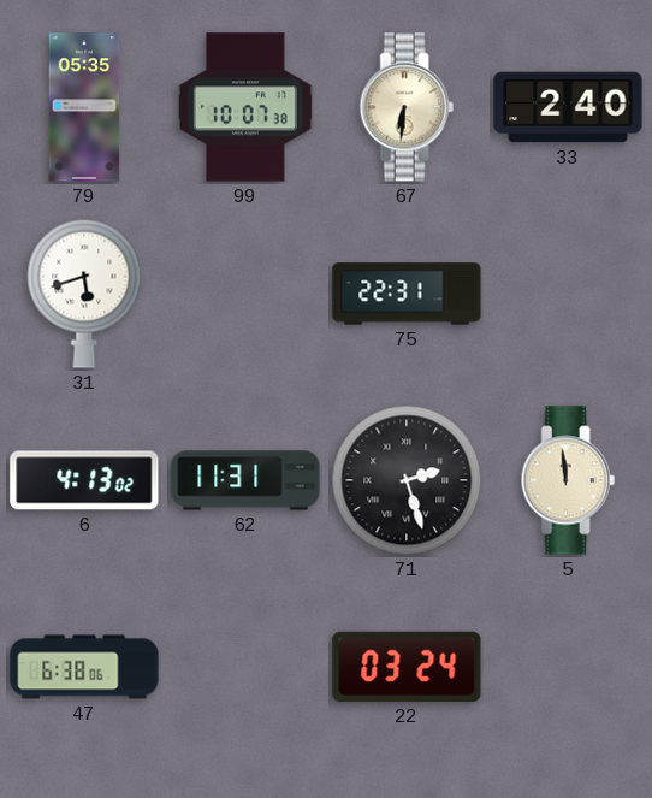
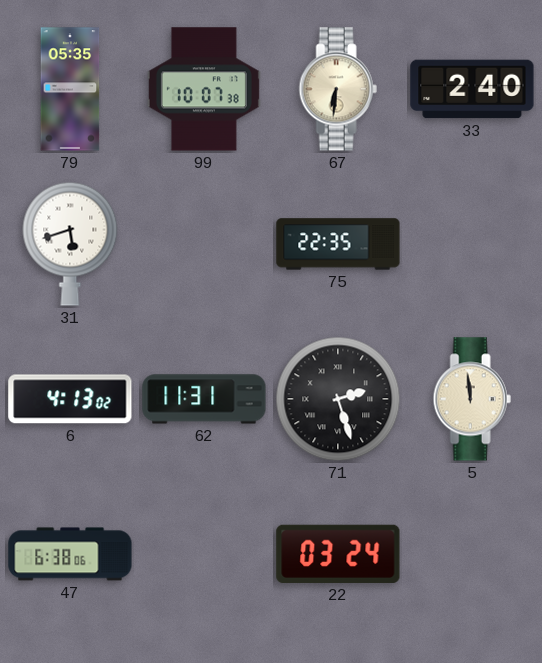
75: 22:31 -> 22:35 (338, 244)
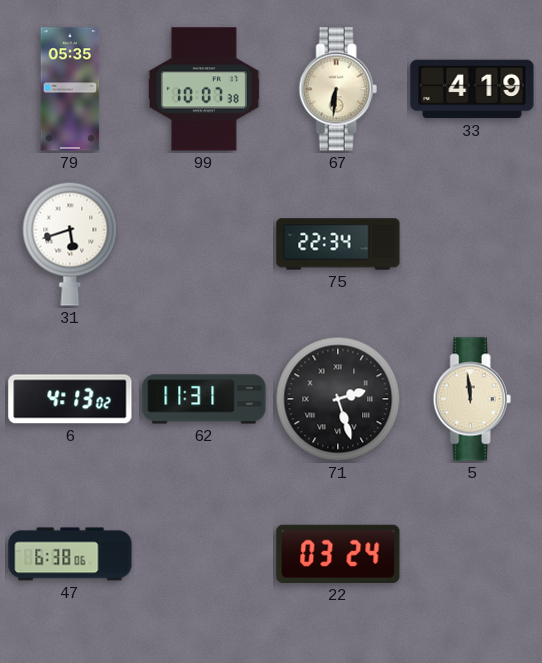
33: 2:40 -> 4:19 (472, 89)
75: 22:35 -> 22:34 (338, 244)
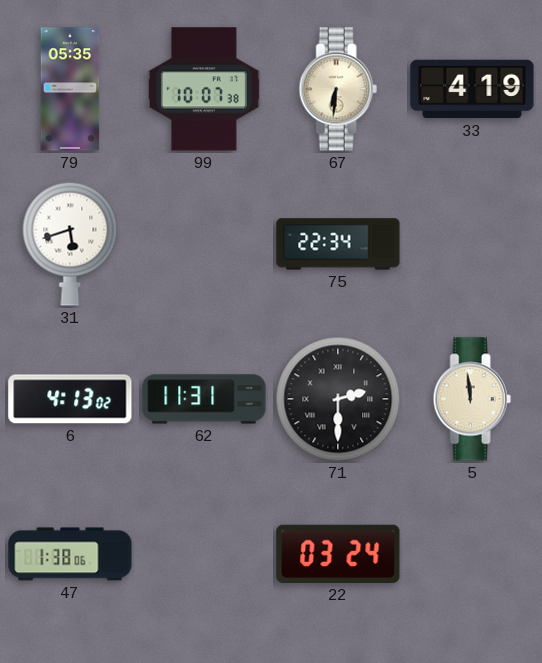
71: 2:27 -> 2:30 (338, 399)
47: 6:38 -> 1:38 (70, 554)
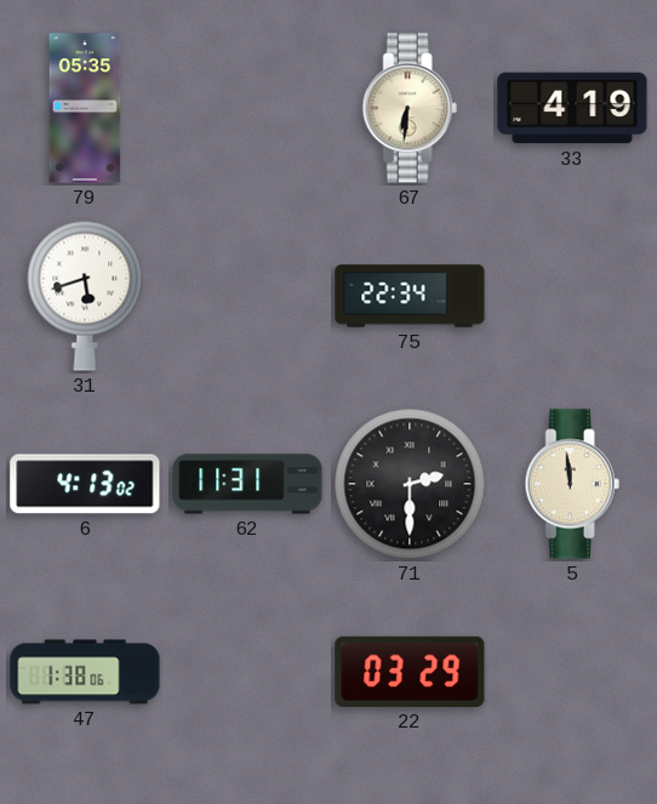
99: 10:07 -> none (204, 89)
22: 03:24 -> 03:29 (410, 672)
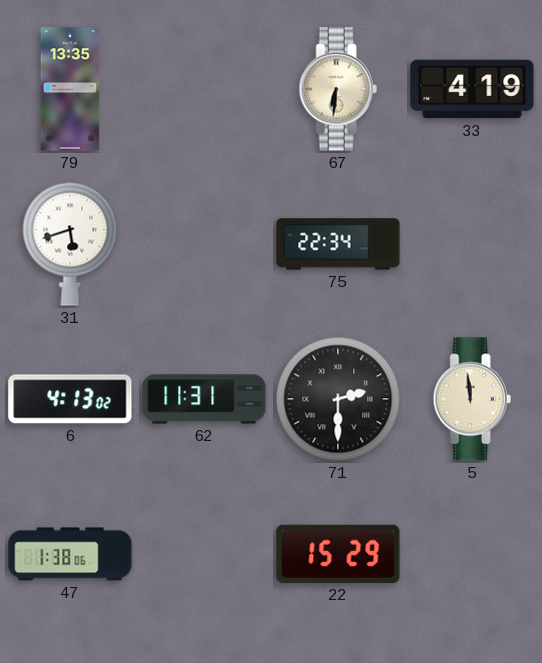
79: 05:35 -> 13:35 (70, 89)
22: 03:29 -> 15:29 (338, 554)
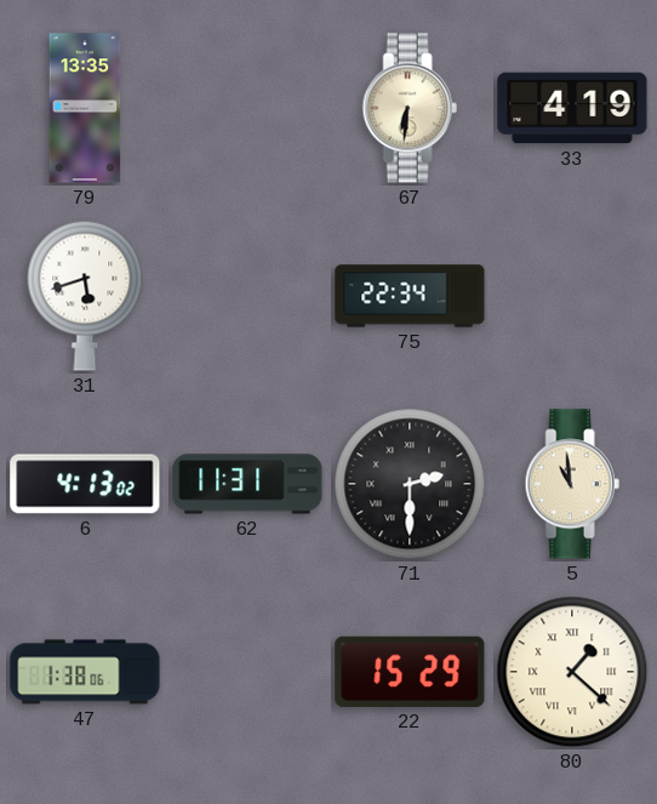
5: 11:59 -> 10:59 (572, 484)
80: none -> 1:22 (572, 672)
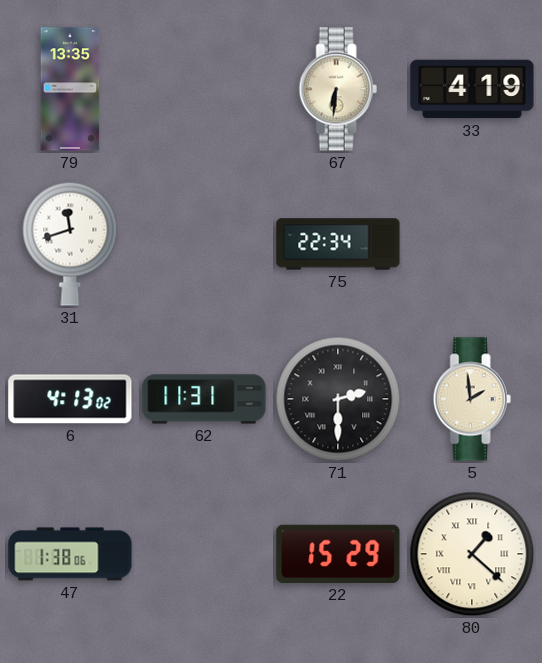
31: 5:42 -> 11:42 (70, 244)
5: 10:59 -> 1:59 (472, 399)
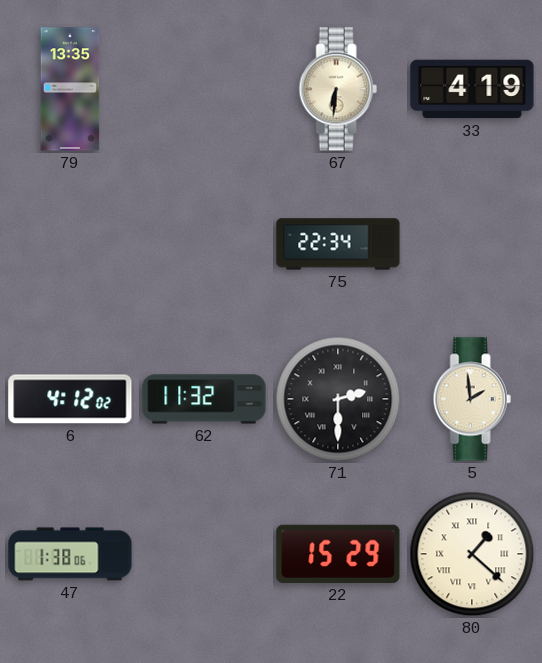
31: 11:42 -> none (70, 244)
6: 4:13 -> 4:12 (70, 399)
62: 11:31 -> 11:32 (204, 399)
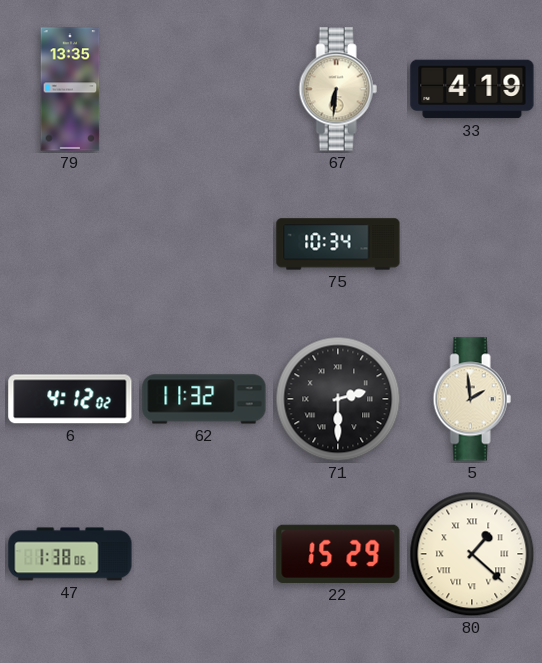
75: 22:34 -> 10:34 (338, 244)
